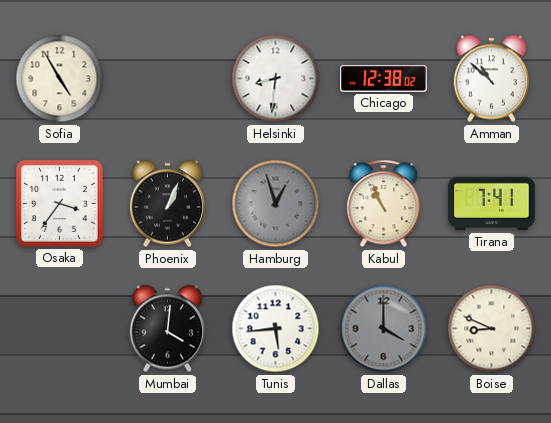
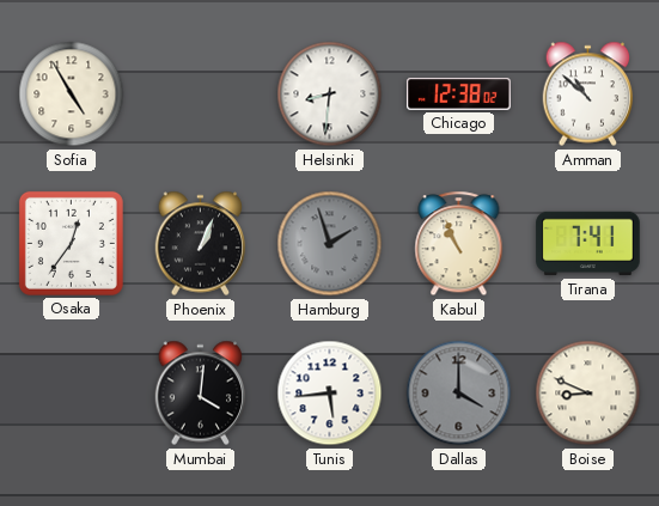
Osaka: 3:36 -> 12:36 (71, 243)
Hamburg: 12:57 -> 1:57 (330, 244)
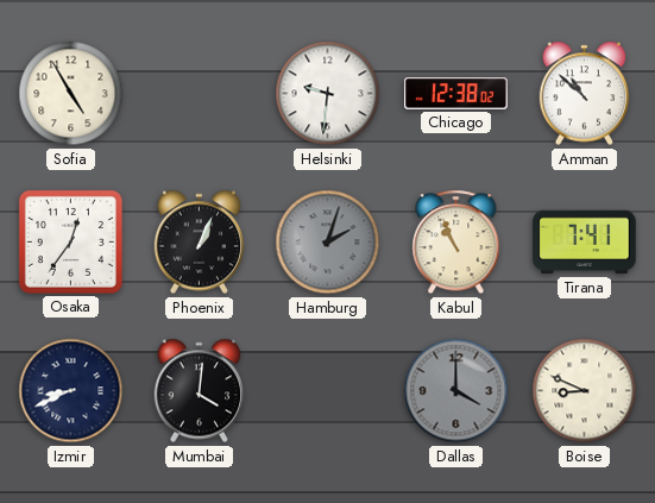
Helsinki: 8:31 -> 9:31 (328, 94)
Hamburg: 1:57 -> 2:03 (328, 243)
Izmir: none -> 8:41 (71, 391)
Tunis: 5:44 -> none (330, 394)
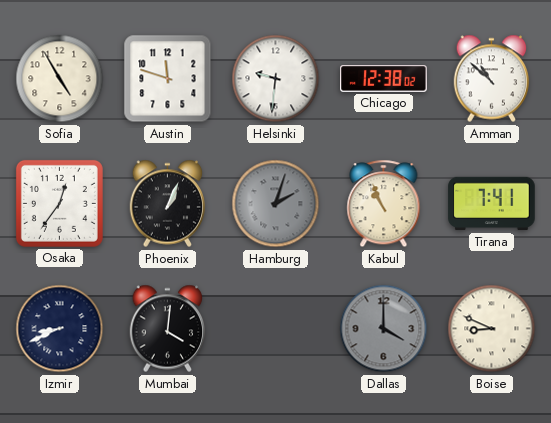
Austin: none -> 11:48 (168, 79)
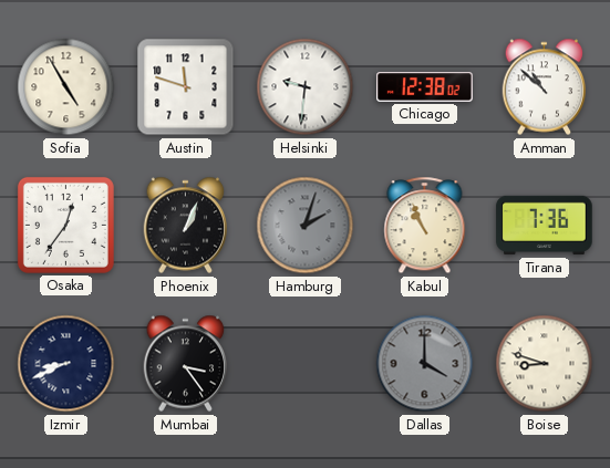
Tirana: 7:41 -> 7:36 (545, 226)
Mumbai: 4:01 -> 3:24 (186, 364)
Boise: 8:49 -> 8:48 (545, 364)
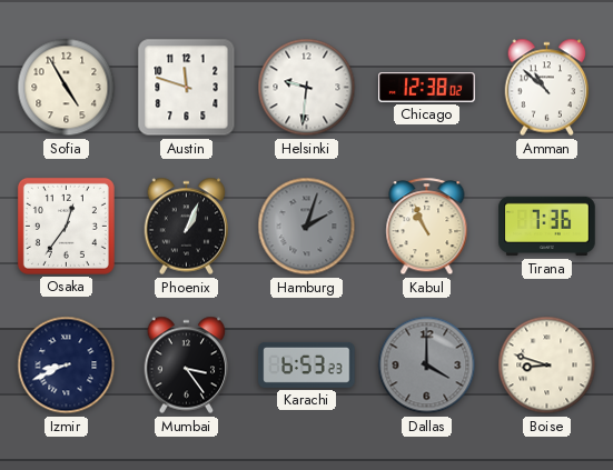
Karachi: none -> 6:53 (307, 364)
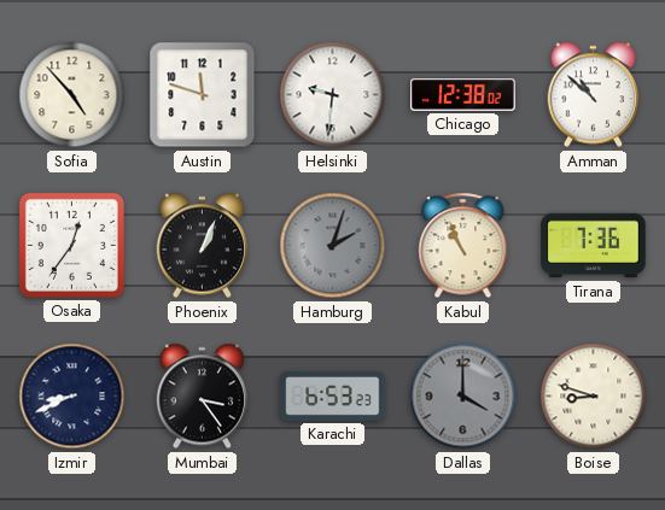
Sofia: 4:55 -> 4:53 (72, 95)
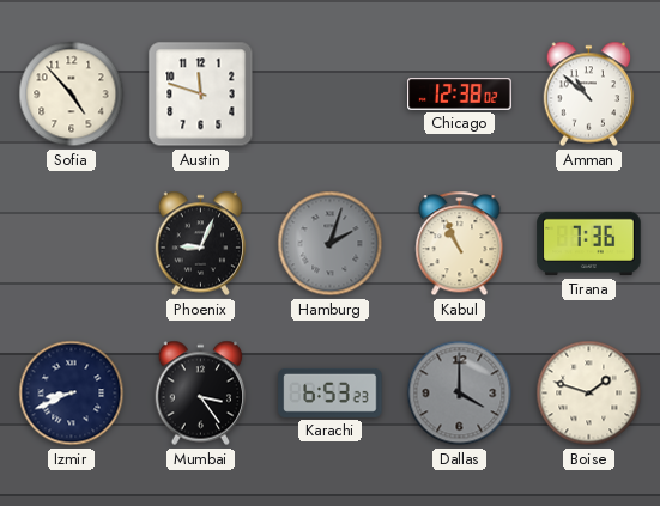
Helsinki: 9:31 -> none (333, 95)
Osaka: 12:36 -> none (71, 245)
Phoenix: 1:04 -> 9:04 (201, 244)
Boise: 8:48 -> 1:48 (589, 394)
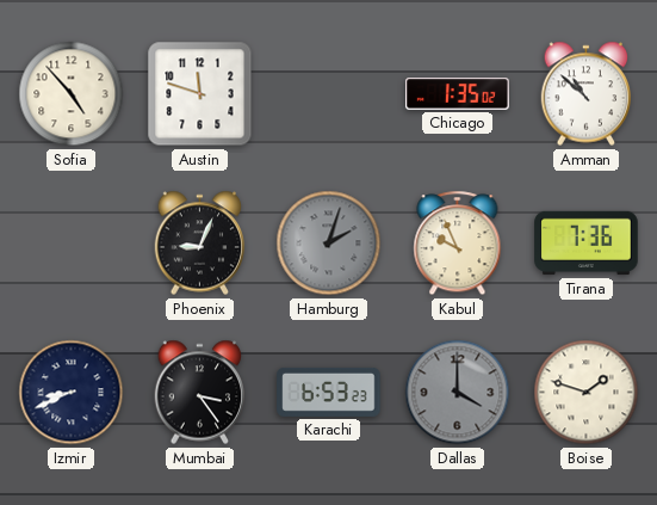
Chicago: 12:38 -> 1:35 (458, 94)
Kabul: 10:56 -> 9:56 (458, 244)
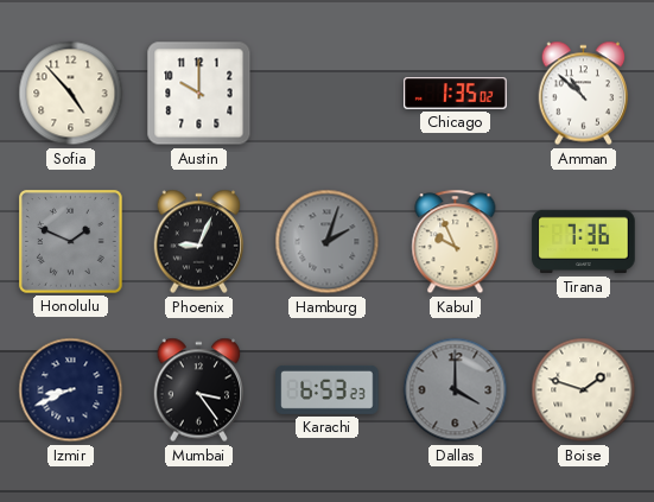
Austin: 11:48 -> 10:00 (199, 94)
Honolulu: none -> 1:49 (71, 242)
